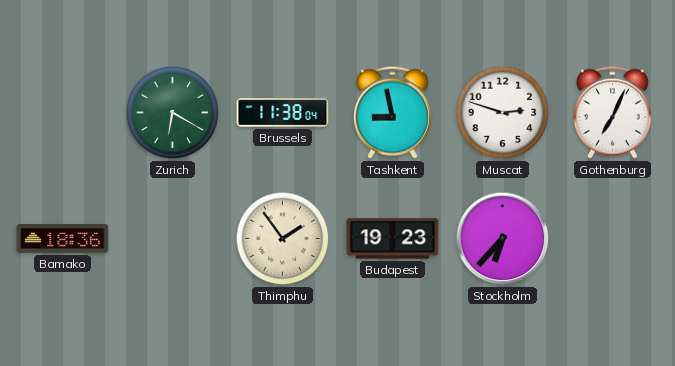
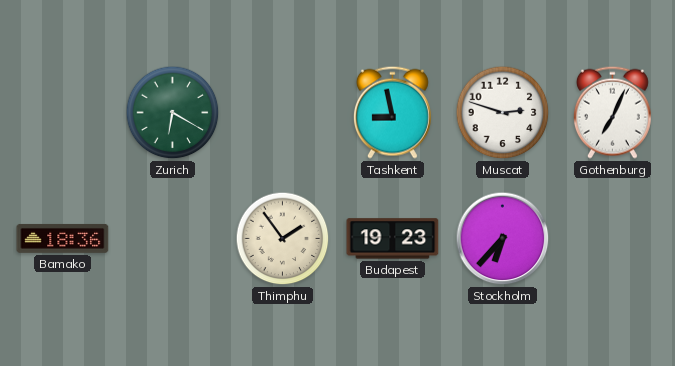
Brussels: 11:38 -> none (283, 113)
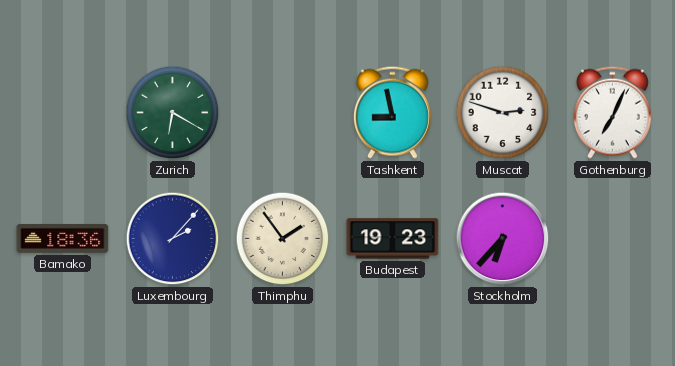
Luxembourg: none -> 2:07 (173, 239)
